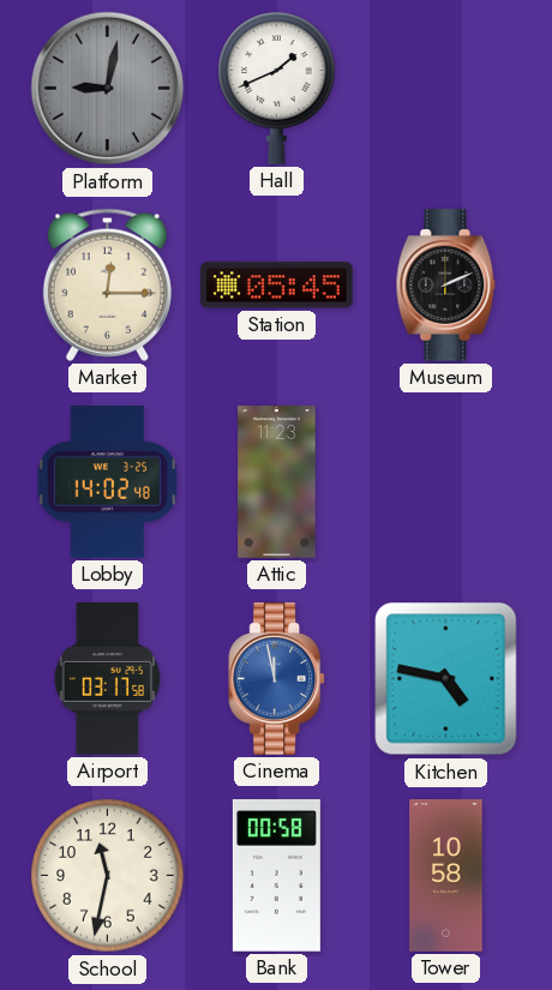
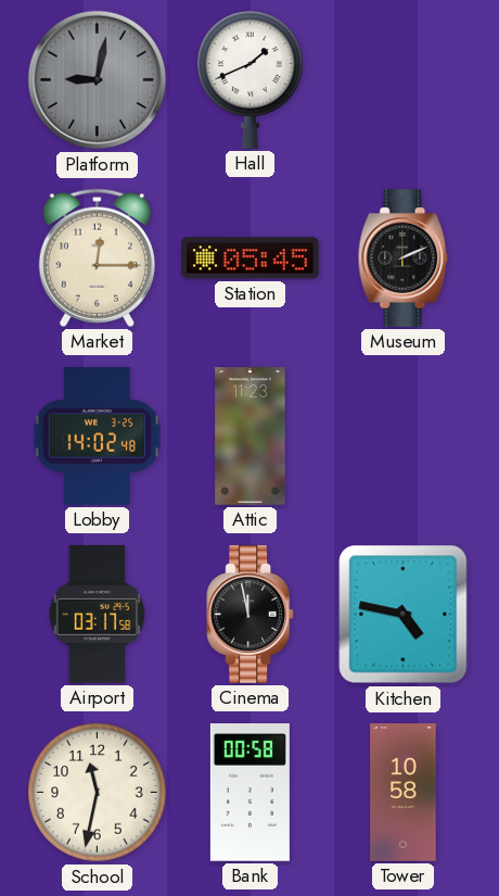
Cinema dial: blue -> black (251, 615)
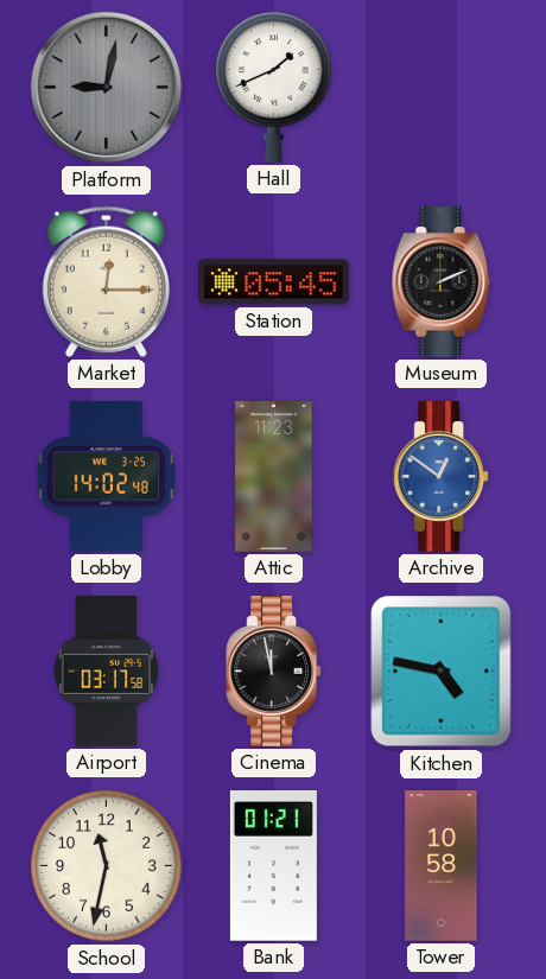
Archive: none -> 12:51 (442, 477)
Bank: 00:58 -> 01:21 (273, 866)
